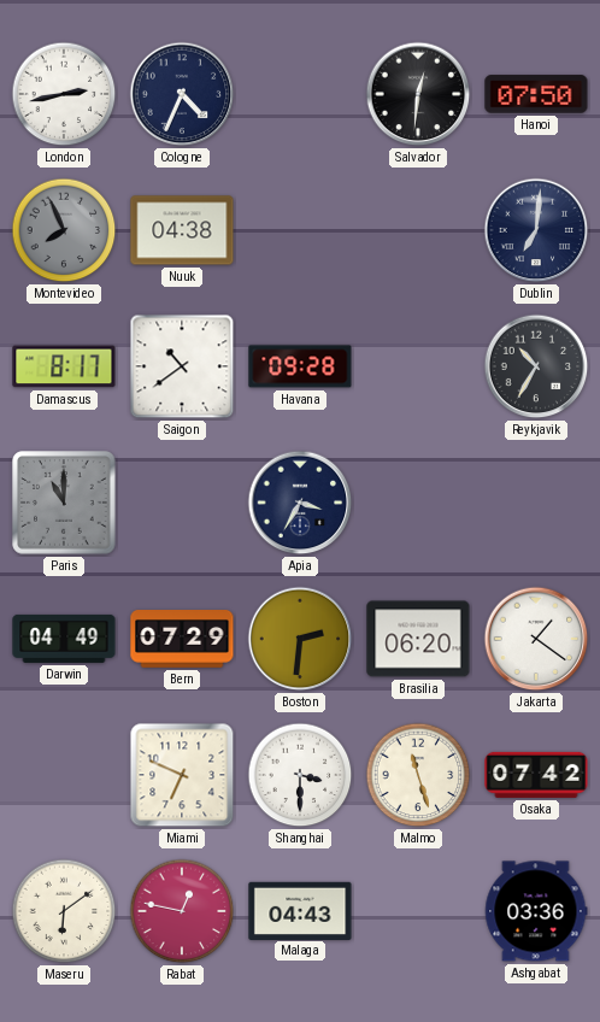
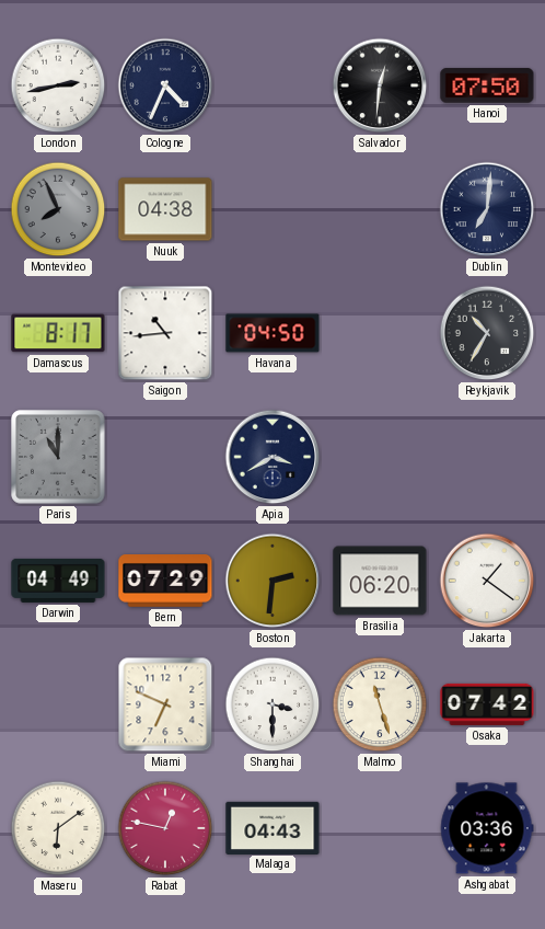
Saigon: 10:39 -> 10:44 (165, 333)
Havana: 09:28 -> 04:50 (272, 333)
Apia: 3:35 -> 3:40 (272, 457)
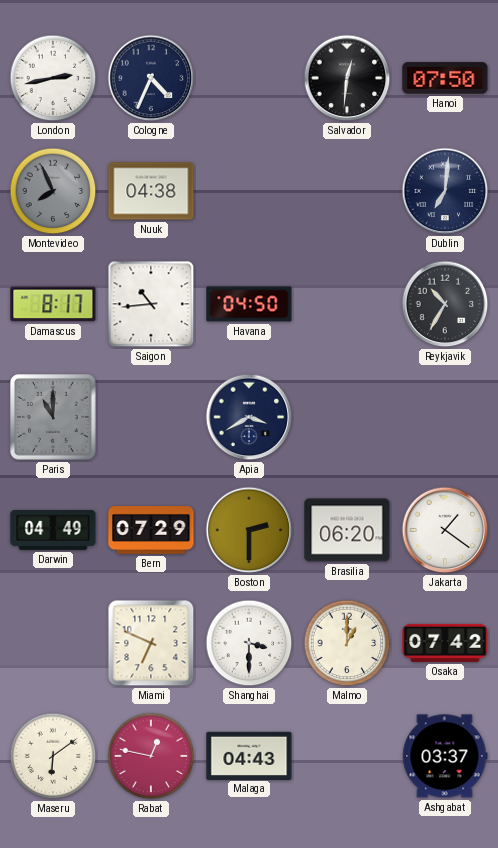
Boston: 2:31 -> 2:30 (249, 530)
Malmo: 11:27 -> 1:00 (347, 643)
Ashgabat: 03:36 -> 03:37 (445, 756)
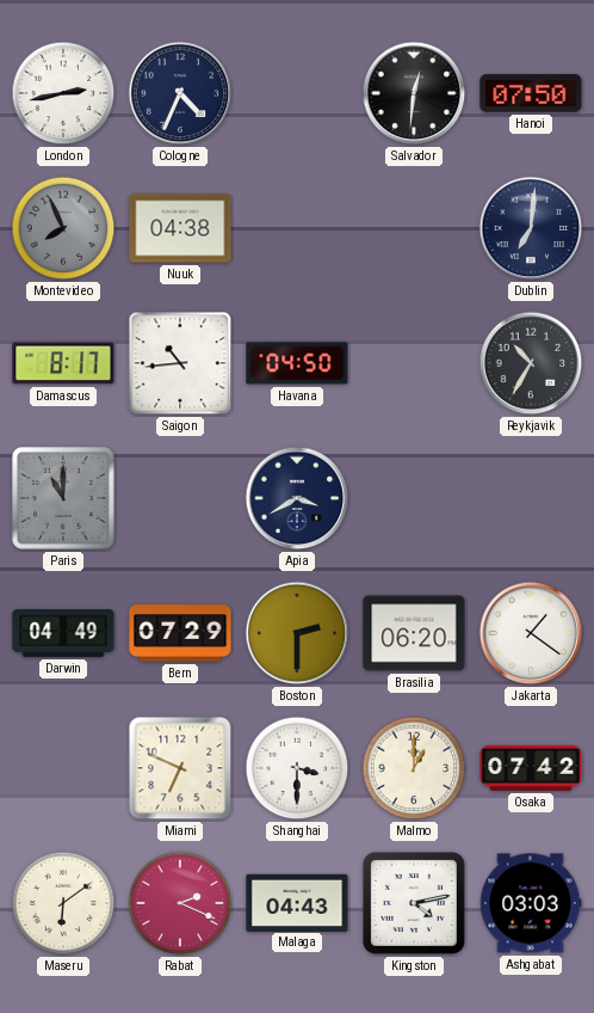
Rabat: 12:47 -> 2:19 (180, 903)
Kingston: none -> 4:13 (414, 903)
Ashgabat: 03:37 -> 03:03 (531, 903)
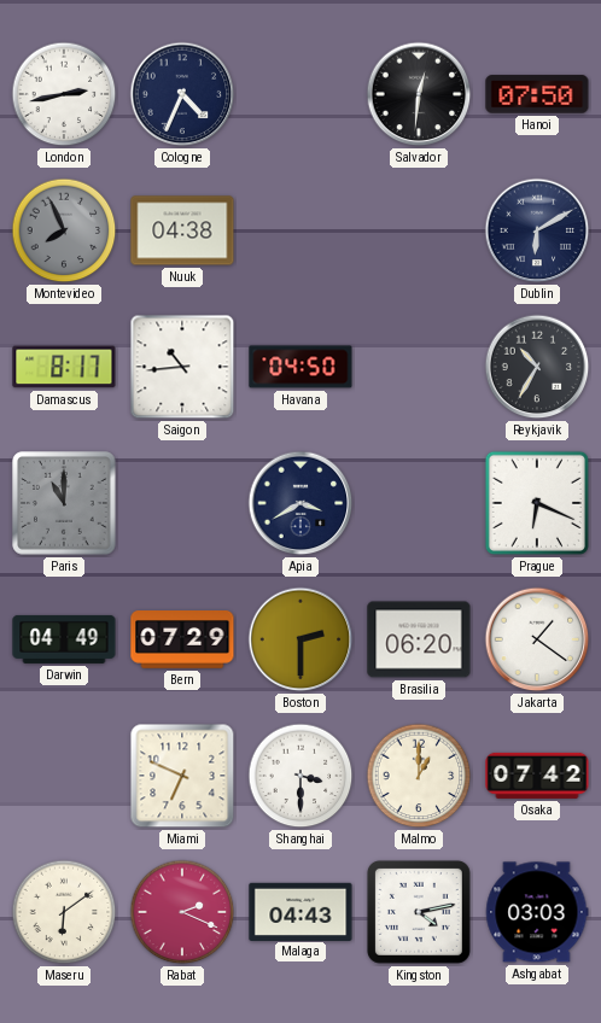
Dublin: 7:01 -> 6:10 (537, 230)
Prague: none -> 6:19 (537, 503)
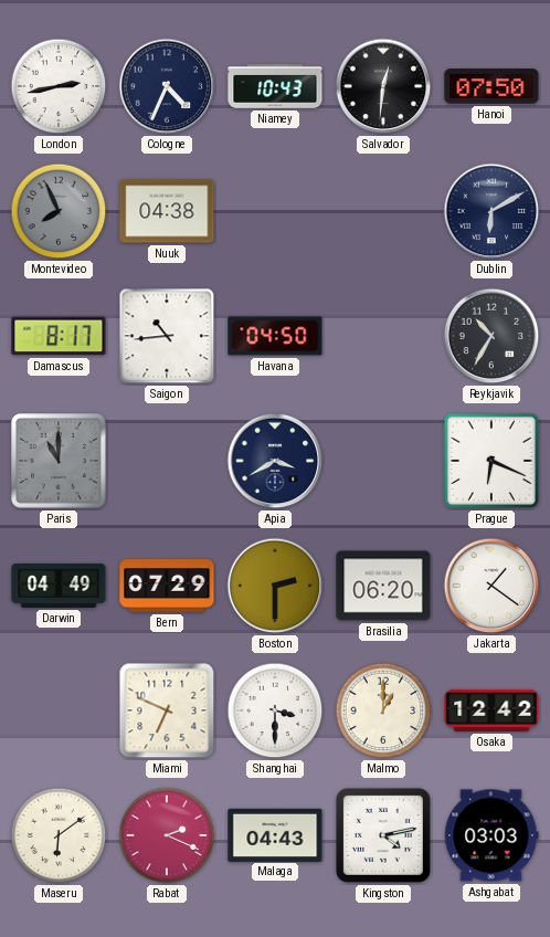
Niamey: none -> 10:43 (275, 86)
Osaka: 07:42 -> 12:42 (491, 710)
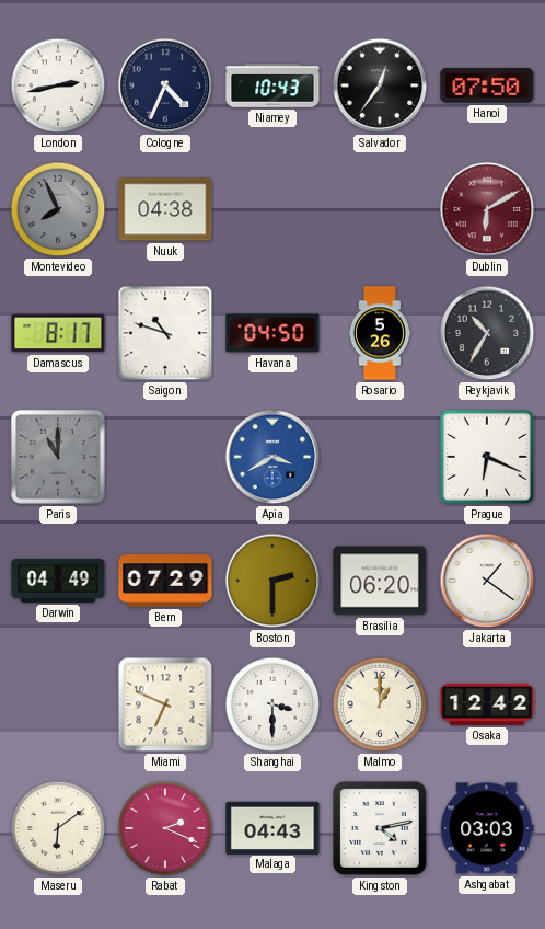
Salvador: 12:31 -> 12:36 (380, 85)
Dublin dial: navy -> burgundy (487, 209)
Saigon: 10:44 -> 10:48 (165, 333)
Rosario: none -> 5:26 (380, 333)
Apia dial: navy -> blue (272, 457)
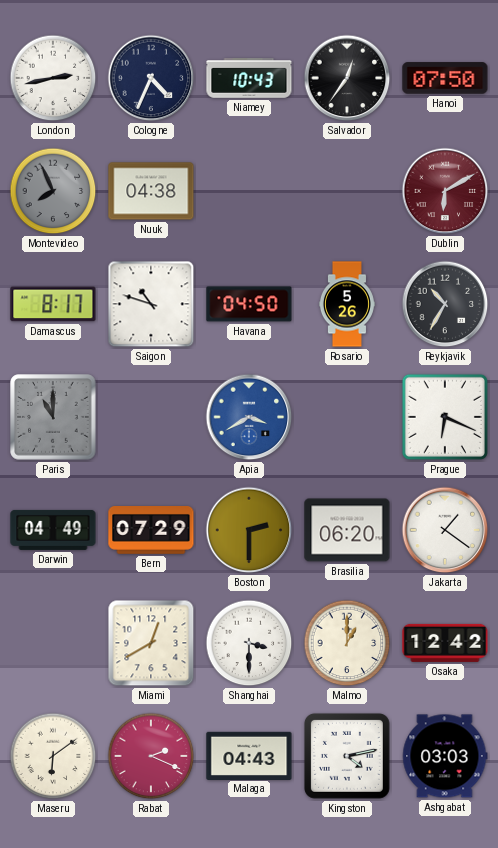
Miami: 6:49 -> 12:40 (151, 643)
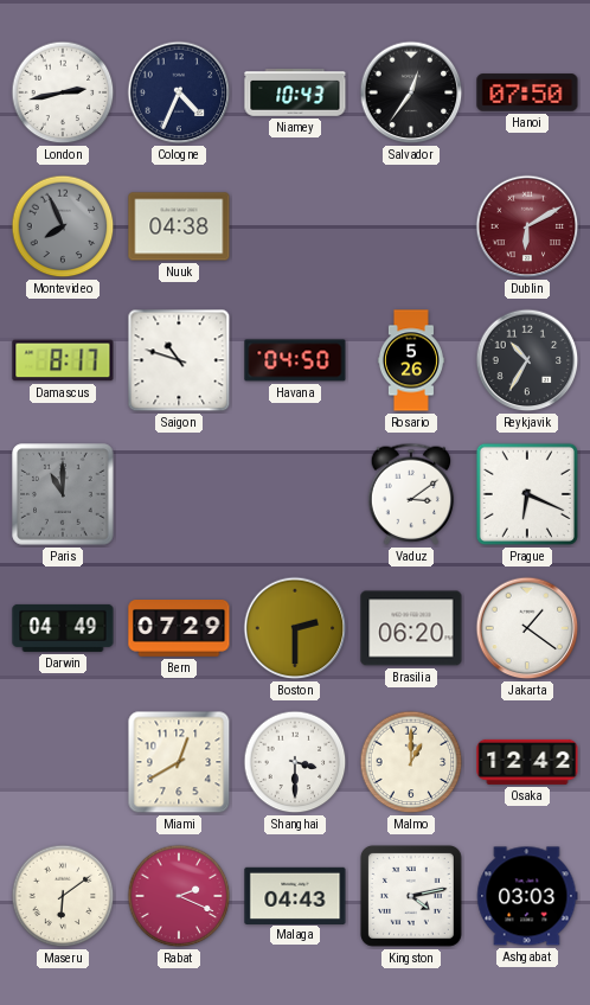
Apia: 3:40 -> none (249, 417)
Vaduz: none -> 3:09 (411, 494)
